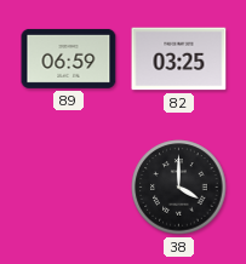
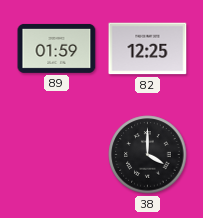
89: 06:59 -> 01:59 (57, 48)
82: 03:25 -> 12:25 (148, 49)
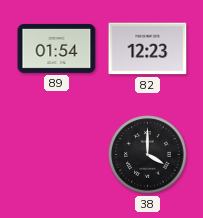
89: 01:59 -> 01:54 (57, 48)
82: 12:25 -> 12:23 (148, 49)
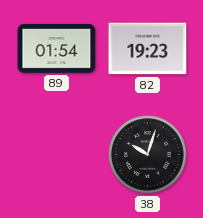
82: 12:23 -> 19:23 (148, 49)
38: 4:00 -> 10:03 (148, 155)
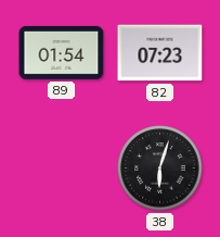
82: 19:23 -> 07:23 (160, 53)
38: 10:03 -> 6:03 (160, 169)
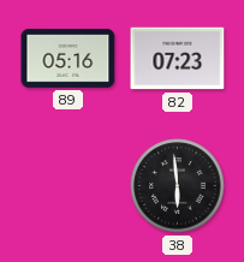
89: 01:54 -> 05:16 (69, 58)
38: 6:03 -> 5:59 (178, 186)
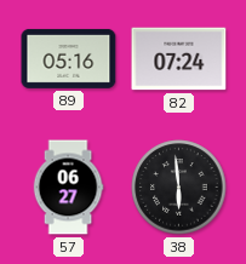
82: 07:23 -> 07:24 (179, 59)
57: none -> 06:27 (68, 188)
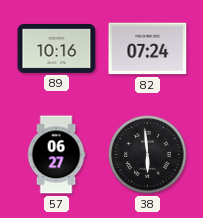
89: 05:16 -> 10:16 (57, 48)
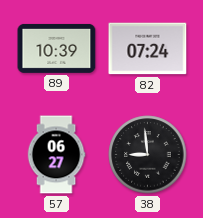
89: 10:16 -> 10:39 (57, 48)
38: 5:59 -> 8:59 (148, 155)
